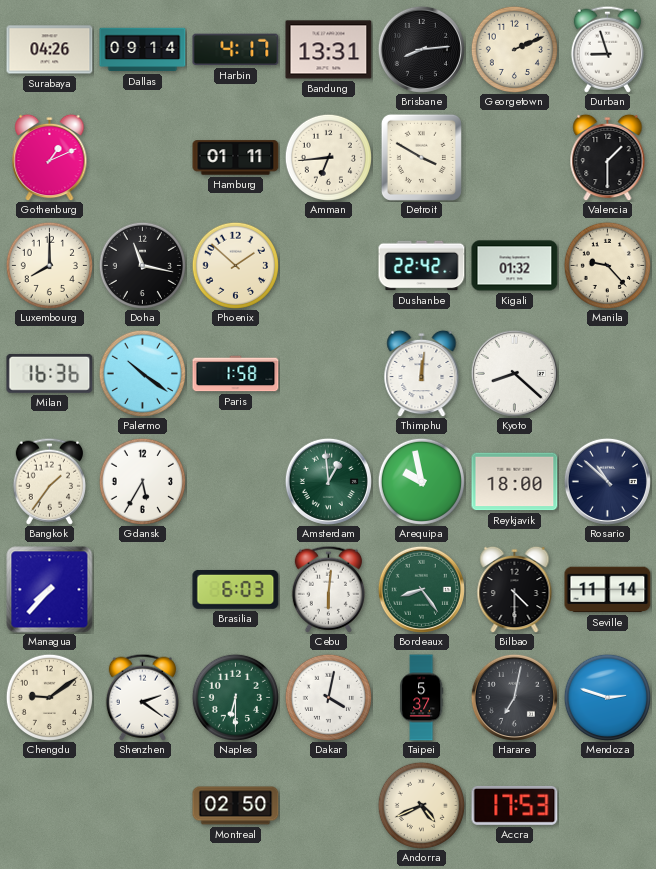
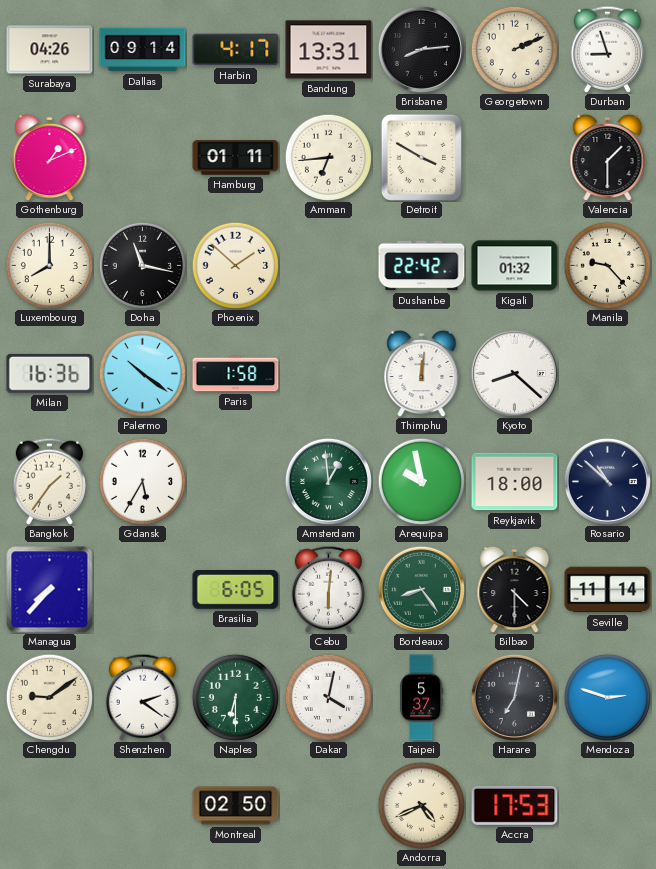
Brasilia: 6:03 -> 6:05 (236, 589)
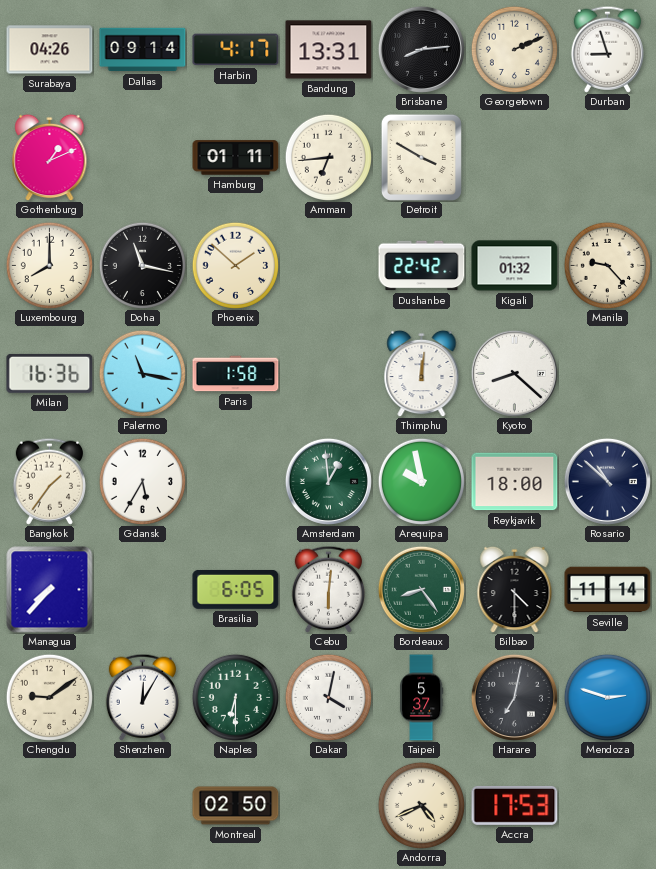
Valencia: 1:30 -> none (608, 157)
Palermo: 10:21 -> 11:17 (142, 373)
Shenzhen: 2:21 -> 12:05 (142, 697)
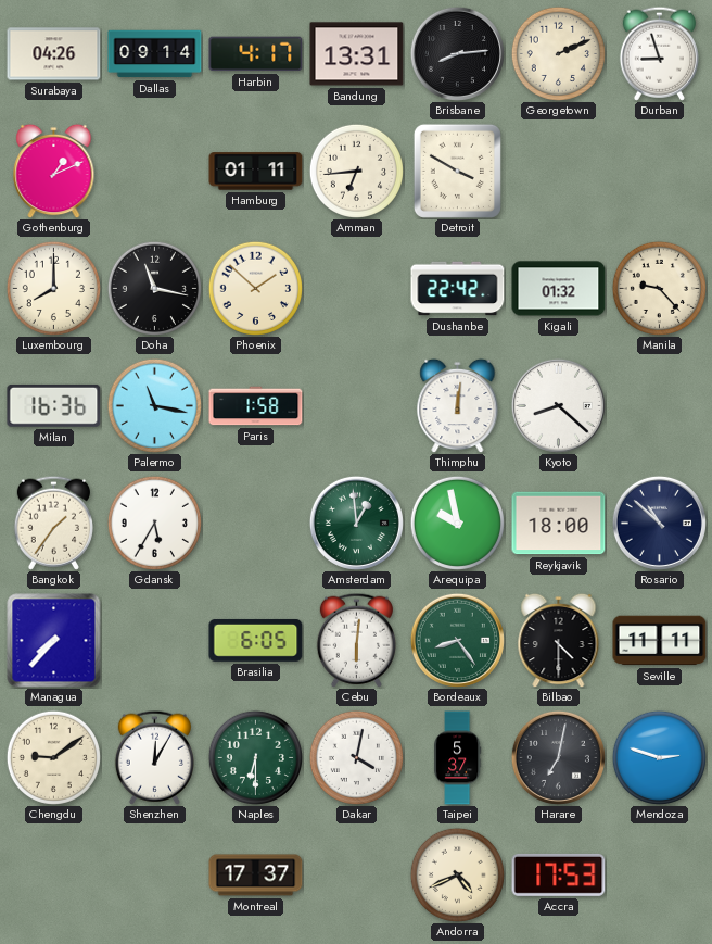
Seville: 11:14 -> 11:11 (660, 641)
Montreal: 02:50 -> 17:37 (256, 876)
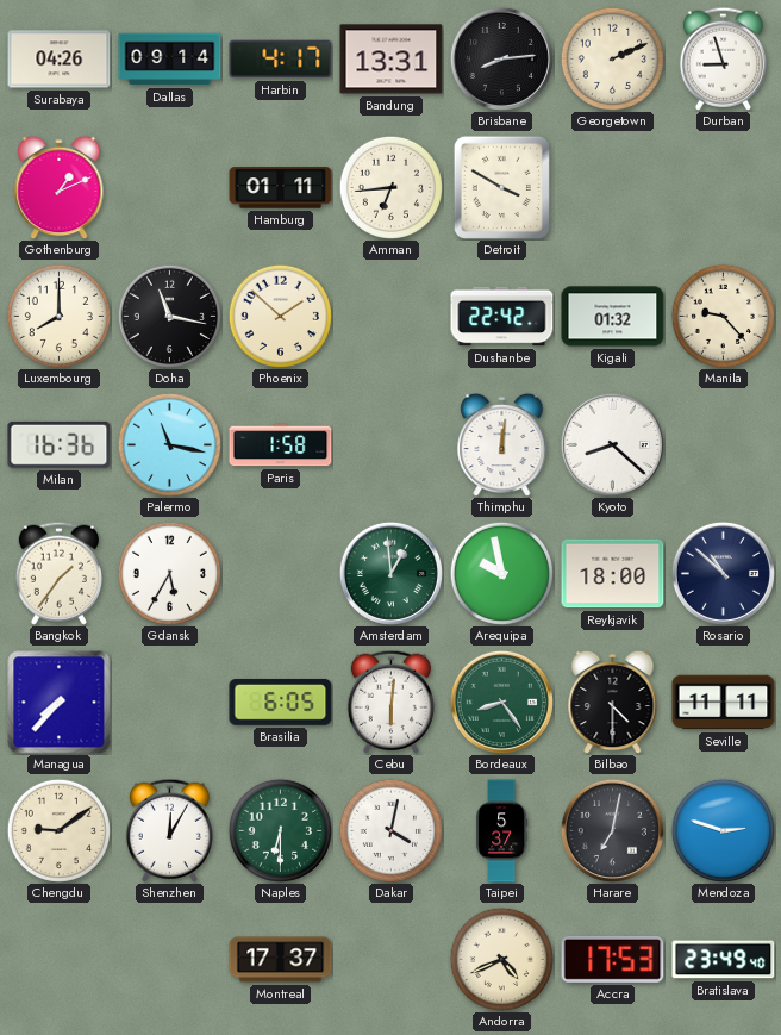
Bratislava: none -> 23:49 (724, 960)
